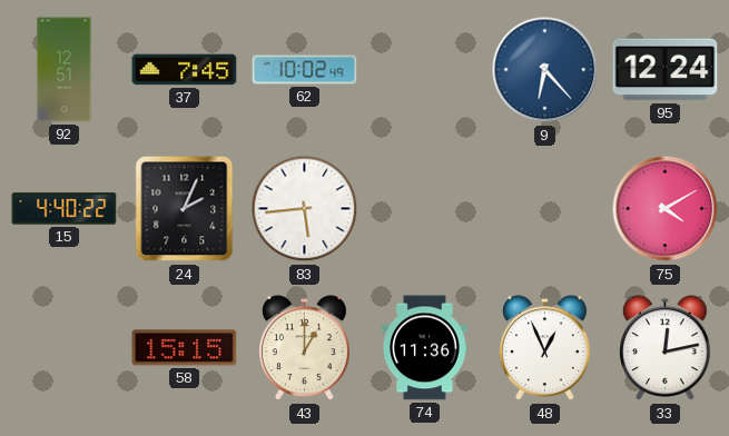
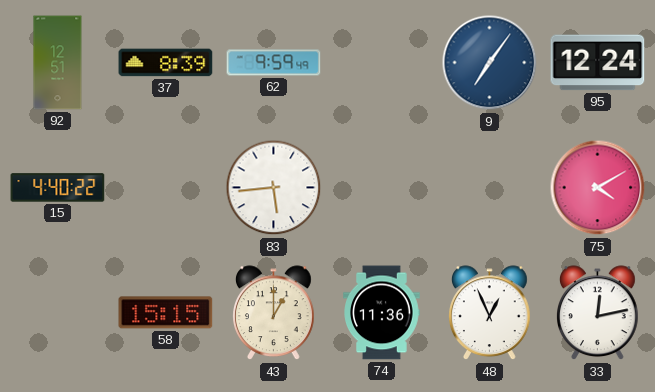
37: 7:45 -> 8:39 (166, 63)
62: 10:02 -> 9:59 (274, 63)
9: 6:23 -> 7:06 (490, 63)
24: 2:04 -> none (185, 209)
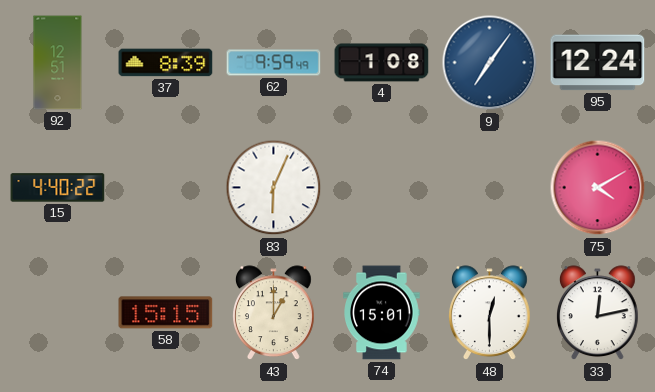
4: none -> 1:08 (382, 63)
83: 5:44 -> 6:04 (274, 188)
74: 11:36 -> 15:01 (382, 313)
48: 12:56 -> 12:30 (490, 313)
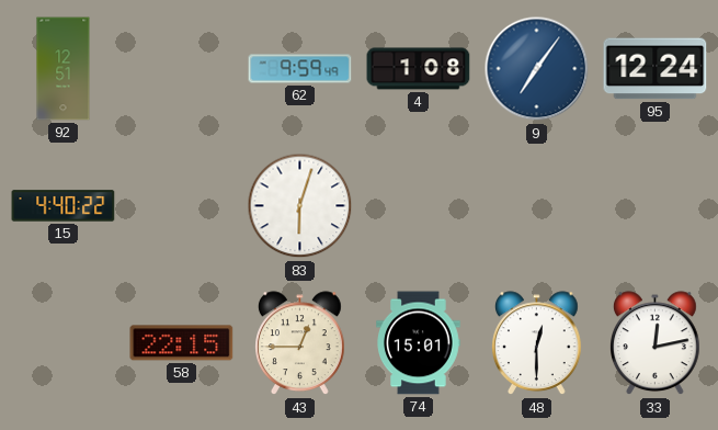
37: 8:39 -> none (166, 63)
83: 6:04 -> 6:03 (300, 206)
75: 4:10 -> none (598, 188)
58: 15:15 -> 22:15 (182, 343)
43: 1:00 -> 12:45 (300, 343)
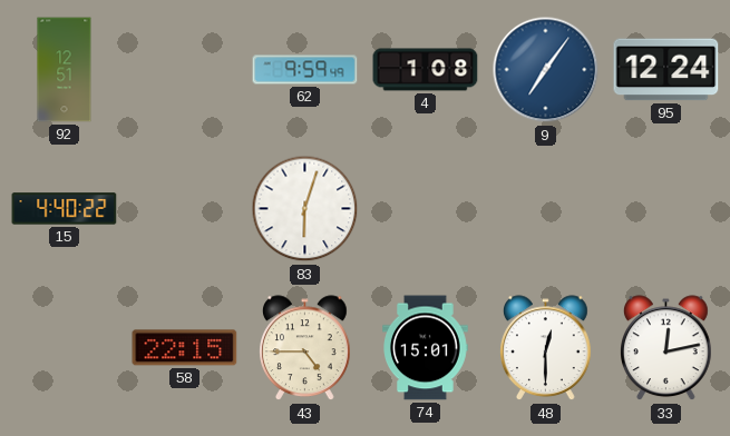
43: 12:45 -> 4:45 (305, 348)
